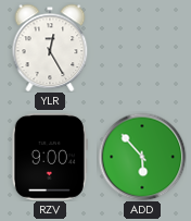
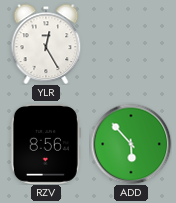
RZV: 9:00 -> 8:56 (46, 144)
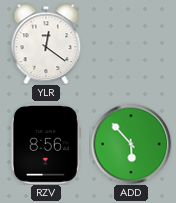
YLR: 12:25 -> 12:21 (46, 44)
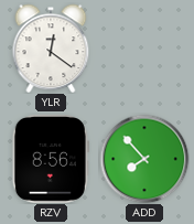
ADD: 5:53 -> 7:53 (144, 159)
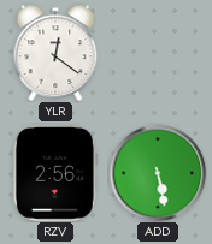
RZV: 8:56 -> 2:56 (55, 173)
ADD: 7:53 -> 5:28 (158, 173)
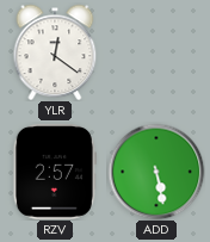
RZV: 2:56 -> 2:57 (55, 172)
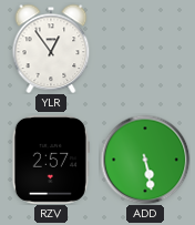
YLR: 12:21 -> 12:54 (51, 49)
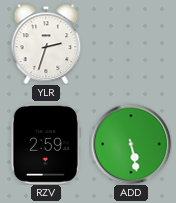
YLR: 12:54 -> 2:33 (46, 44)
RZV: 2:57 -> 2:59 (46, 144)
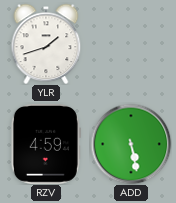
YLR: 2:33 -> 1:42 (46, 44)
RZV: 2:59 -> 4:59 (46, 144)
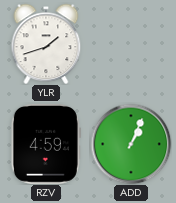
ADD: 5:28 -> 1:04 (131, 144)
